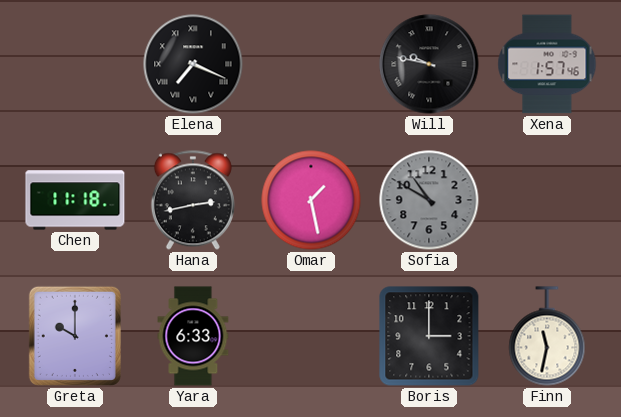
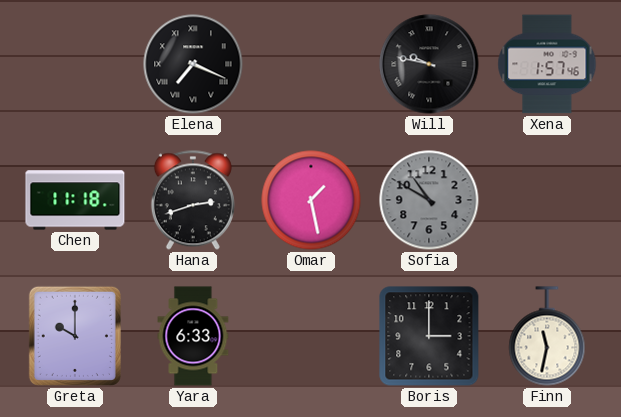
Hana: 2:43 -> 2:42 (193, 200)
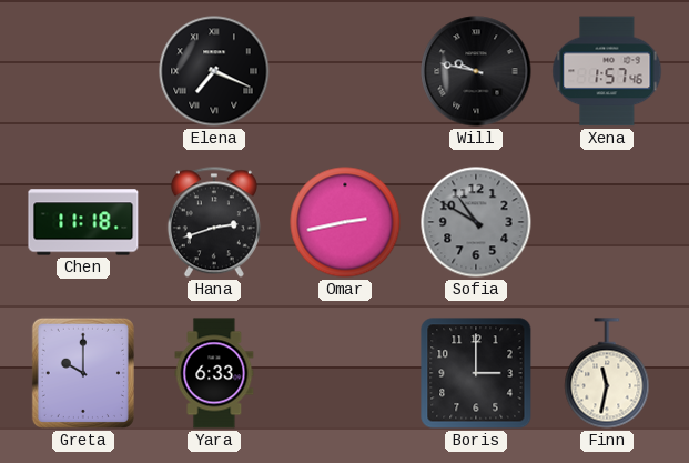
Omar: 1:28 -> 2:43 (345, 222)
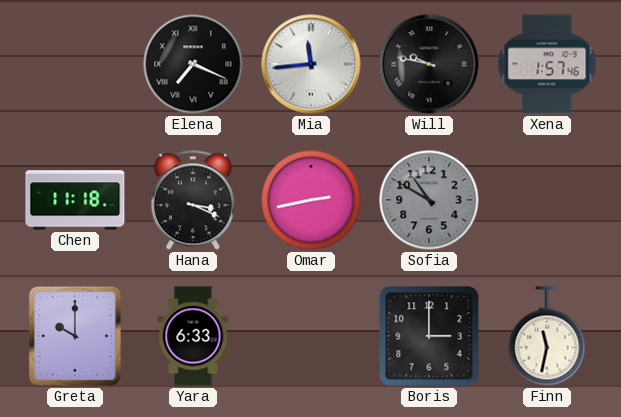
Mia: none -> 11:44 (311, 64)
Hana: 2:42 -> 3:19 (193, 200)
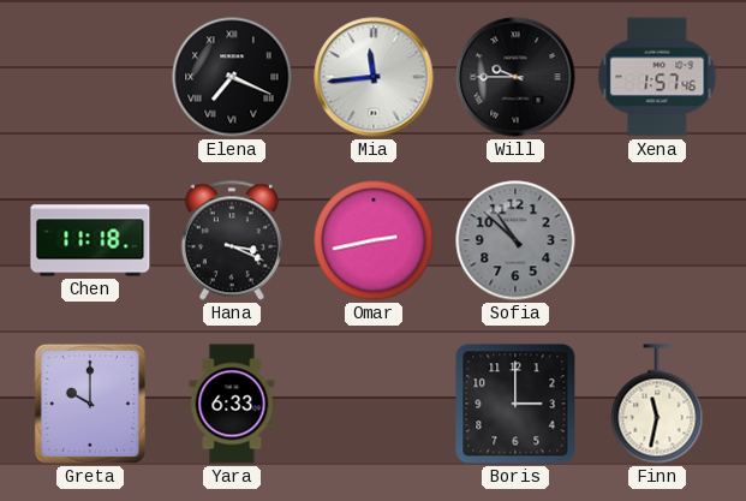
Will: 9:47 -> 9:45 (515, 77)
Sofia: 10:50 -> 10:52 (515, 240)
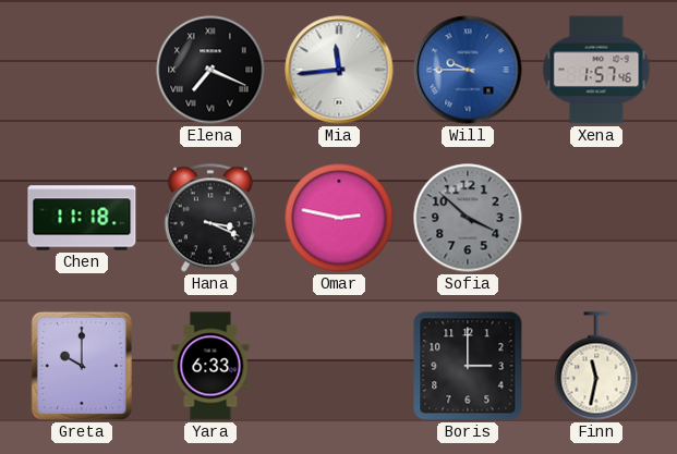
Will dial: black -> blue (468, 70)
Omar: 2:43 -> 2:47 (339, 218)
Sofia: 10:52 -> 3:52 (468, 218)
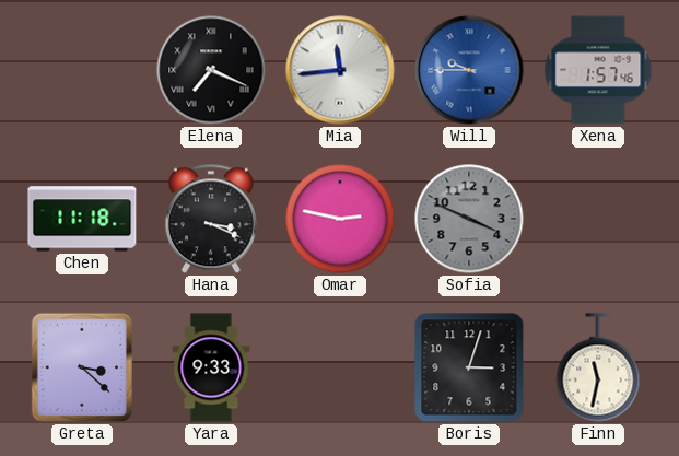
Sofia: 3:52 -> 3:49 (469, 219)
Greta: 10:00 -> 3:22 (82, 367)
Yara: 6:33 -> 9:33 (211, 367)
Boris: 3:00 -> 3:03 (469, 367)
